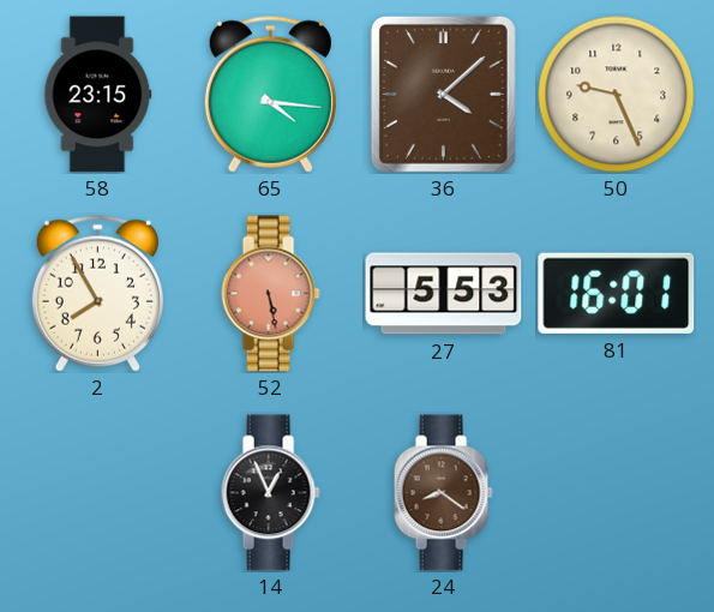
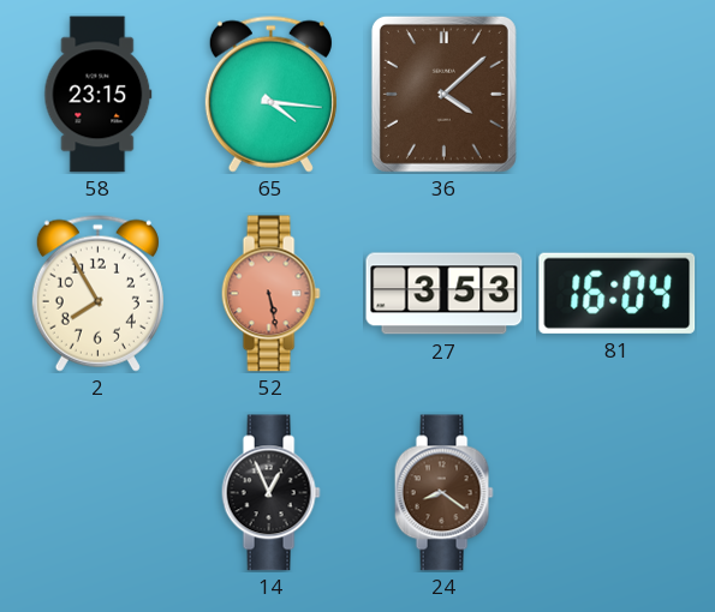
50: 9:26 -> none (617, 95)
27: 5:53 -> 3:53 (445, 294)
81: 16:01 -> 16:04 (618, 293)
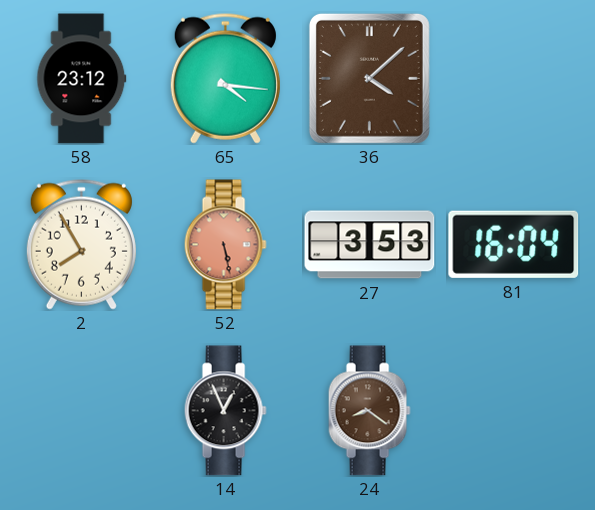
58: 23:15 -> 23:12 (82, 79)
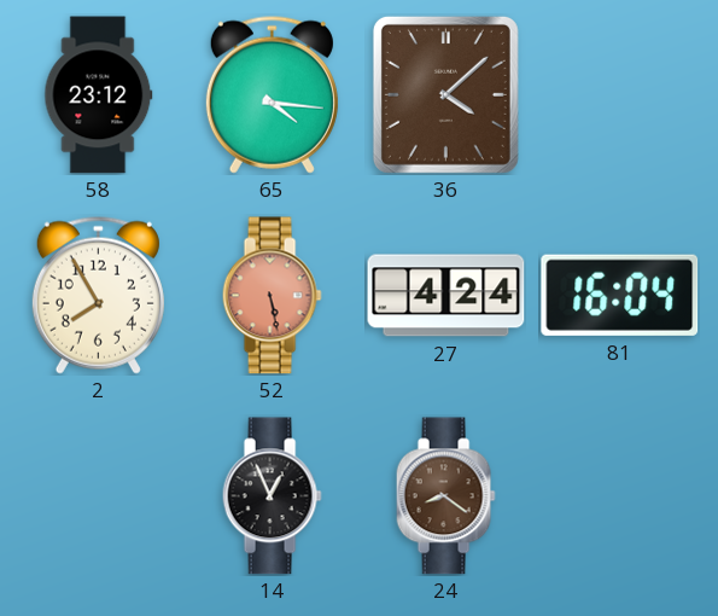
27: 3:53 -> 4:24 (446, 296)
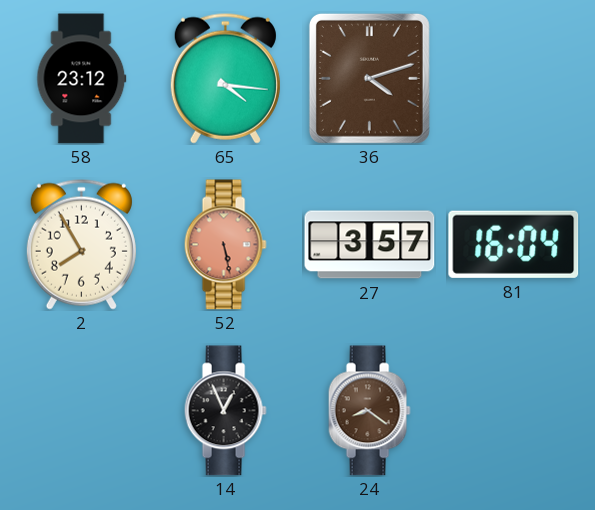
36: 4:08 -> 4:12 (369, 78)
27: 4:24 -> 3:57 (370, 245)
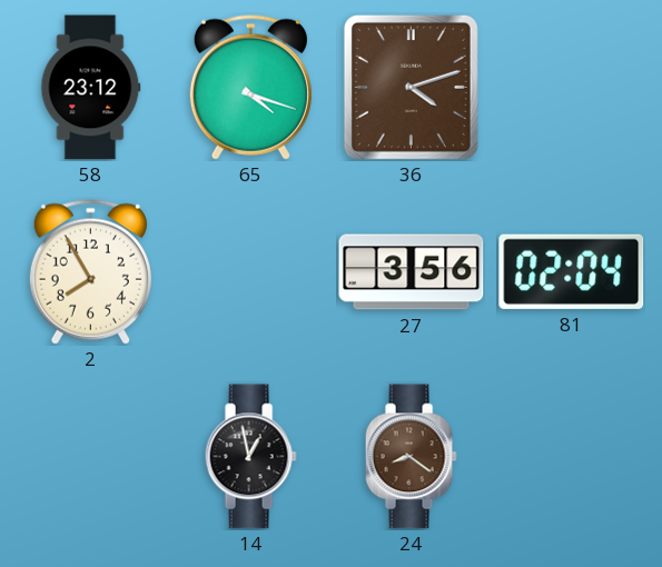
65: 4:16 -> 4:18 (250, 87)
52: 5:28 -> none (225, 245)
27: 3:57 -> 3:56 (412, 272)
81: 16:04 -> 02:04 (572, 271)
14: 12:56 -> 12:58 (250, 457)
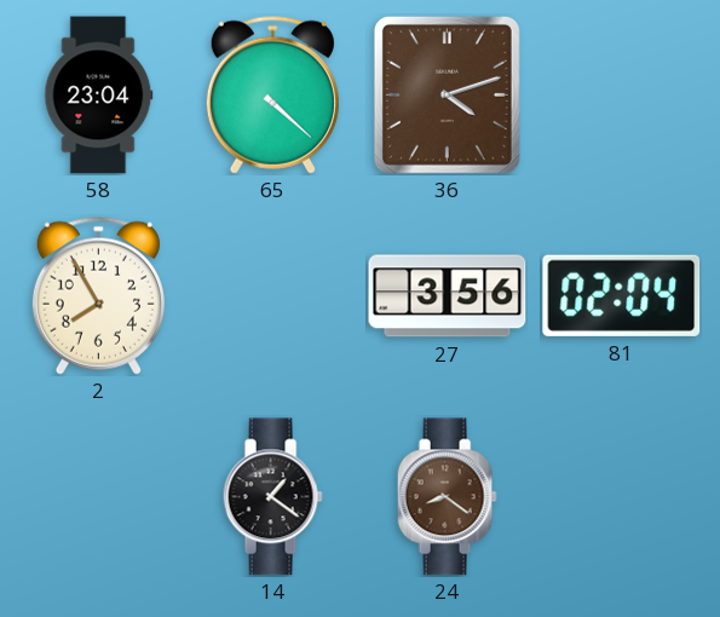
58: 23:12 -> 23:04 (99, 96)
65: 4:18 -> 4:22 (272, 94)
14: 12:58 -> 1:21 (272, 497)
